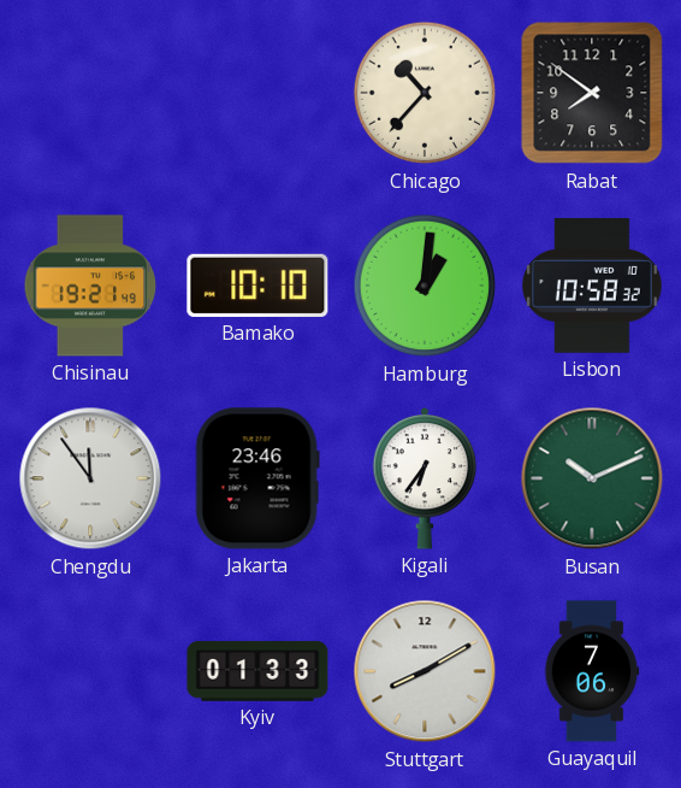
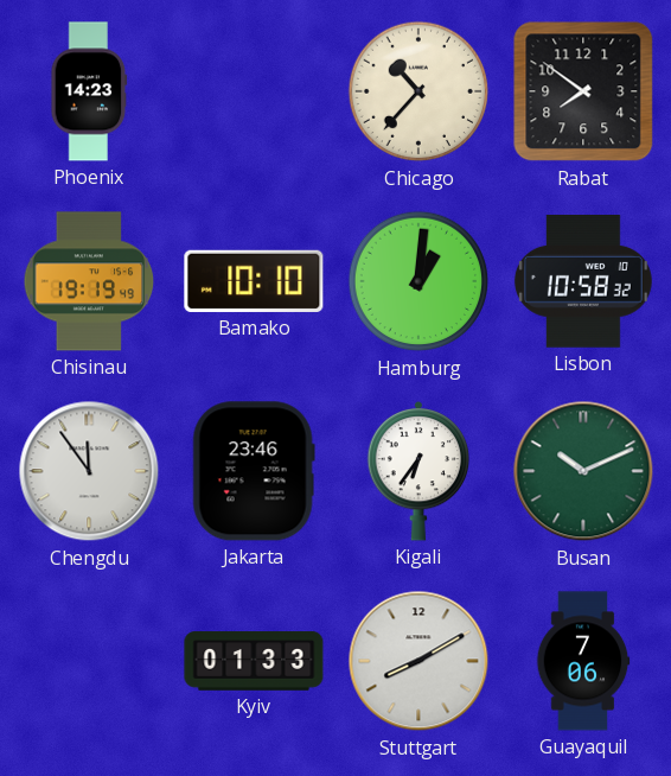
Phoenix: none -> 14:23 (89, 91)
Chisinau: 19:21 -> 19:19 (89, 281)
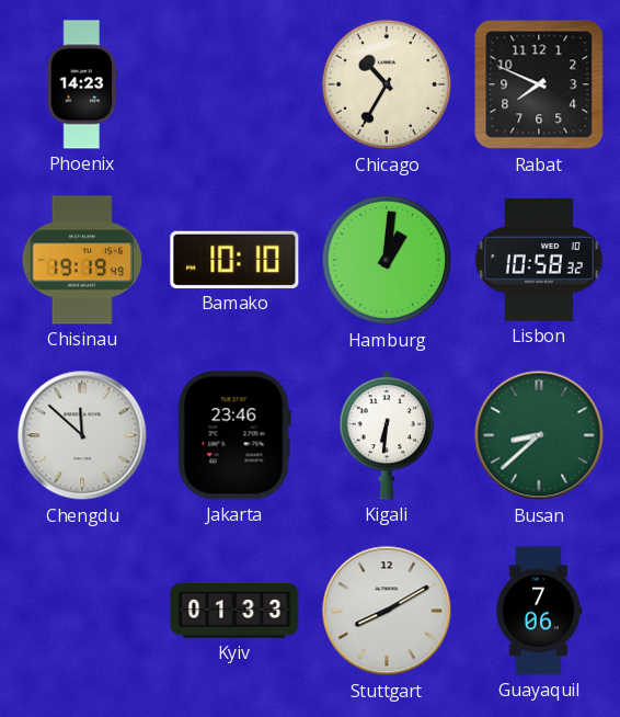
Chicago: 10:37 -> 10:35 (387, 84)
Rabat: 7:51 -> 7:49 (539, 84)
Chengdu: 11:54 -> 11:52 (82, 435)
Kigali: 6:36 -> 6:31 (387, 435)
Busan: 10:11 -> 8:38 (539, 435)
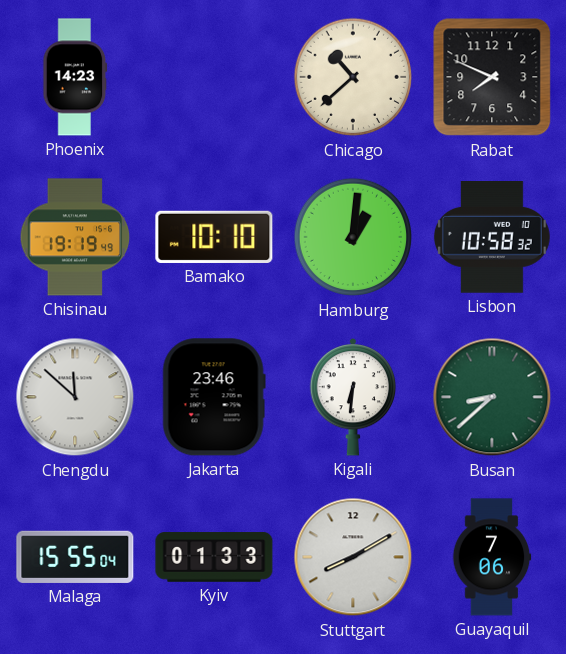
Chicago: 10:35 -> 10:38 (353, 77)
Malaga: none -> 15:55 (75, 557)
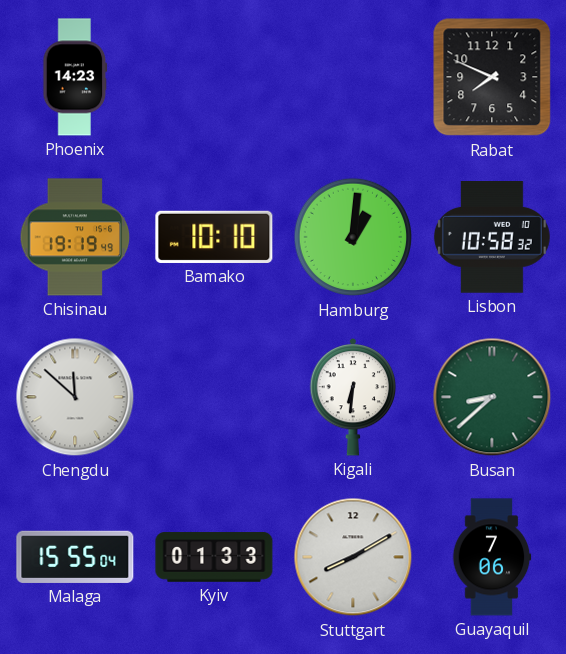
Chicago: 10:38 -> none (353, 77)
Jakarta: 23:46 -> none (214, 397)
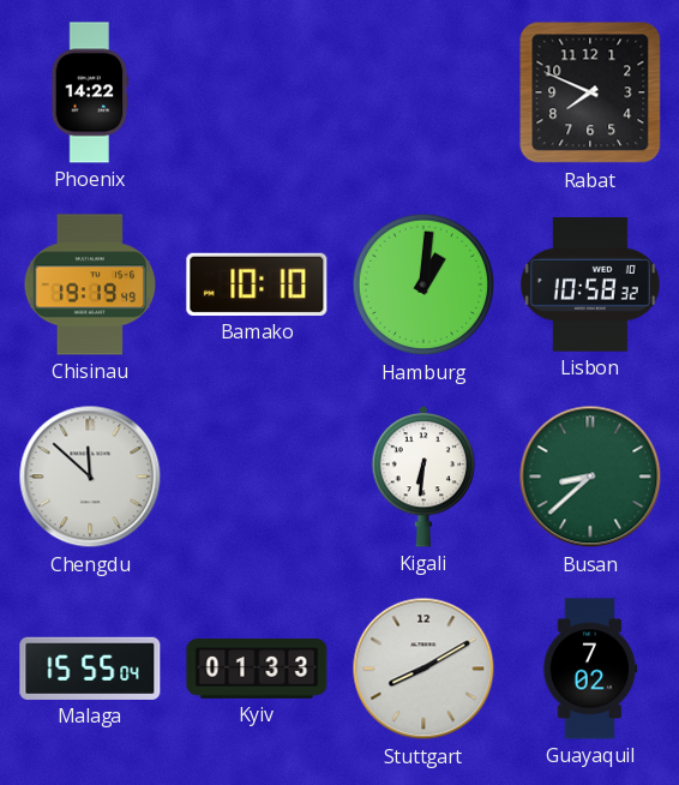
Phoenix: 14:23 -> 14:22 (90, 92)
Guayaquil: 7:06 -> 7:02 (590, 669)
